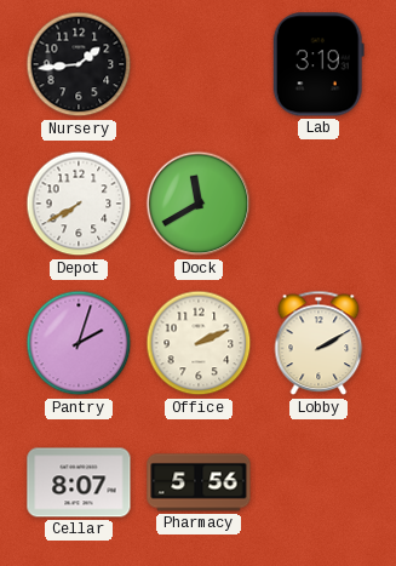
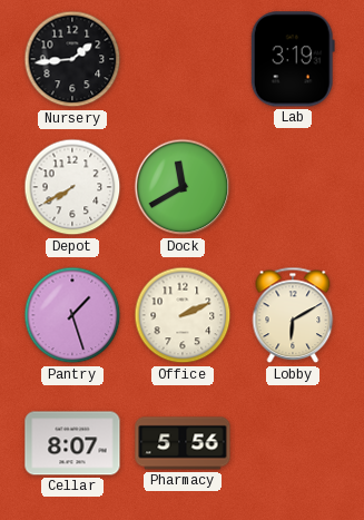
Pantry: 2:03 -> 1:27 (72, 315)
Lobby: 2:10 -> 6:10 (293, 315)
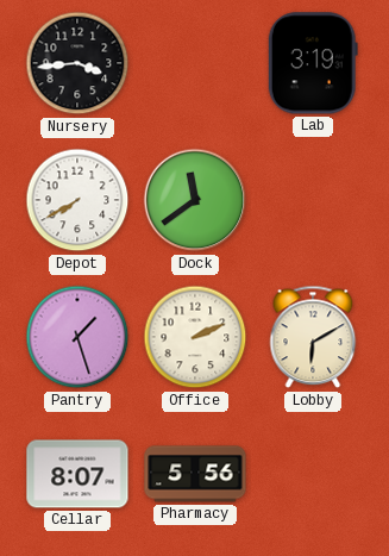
Nursery: 1:44 -> 3:44 (77, 63)
Dock: 11:40 -> 11:39 (195, 200)
